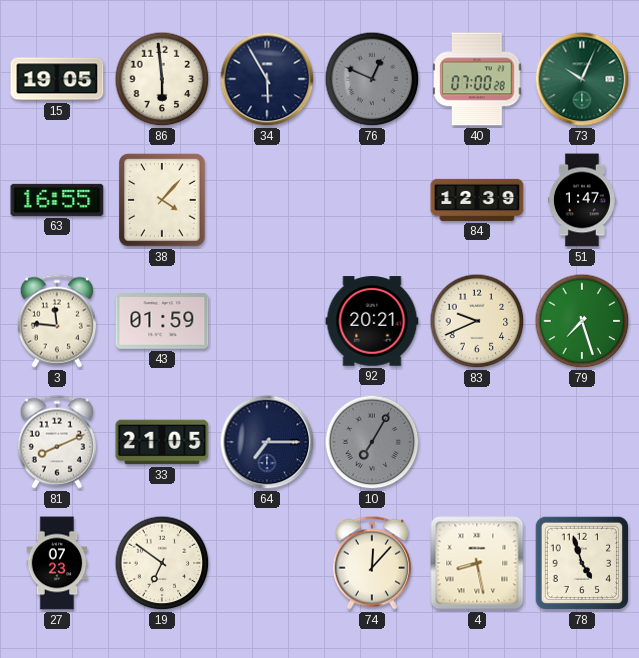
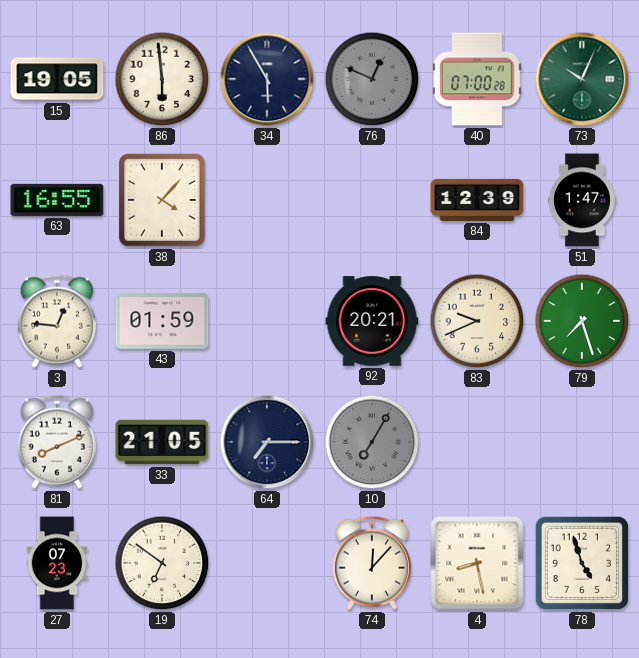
3: 11:46 -> 12:46 (57, 321)
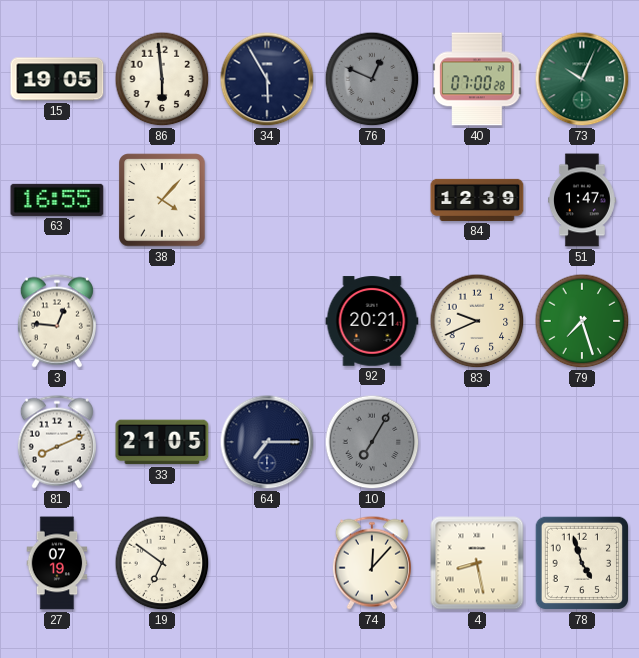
43: 01:59 -> none (162, 321)
27: 07:23 -> 07:19 (57, 563)
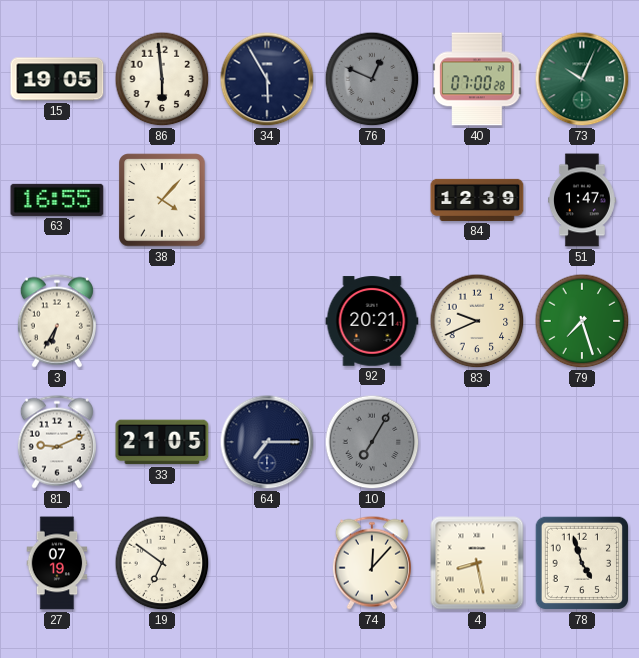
3: 12:46 -> 6:35 (57, 321)
81: 8:11 -> 9:11 (57, 442)
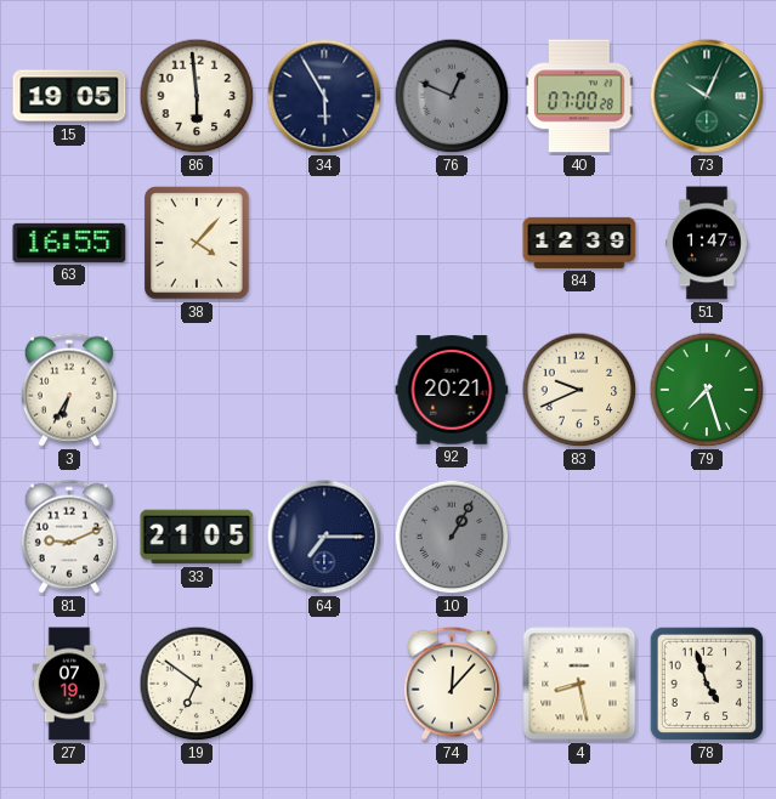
10: 7:05 -> 1:05 (452, 537)
